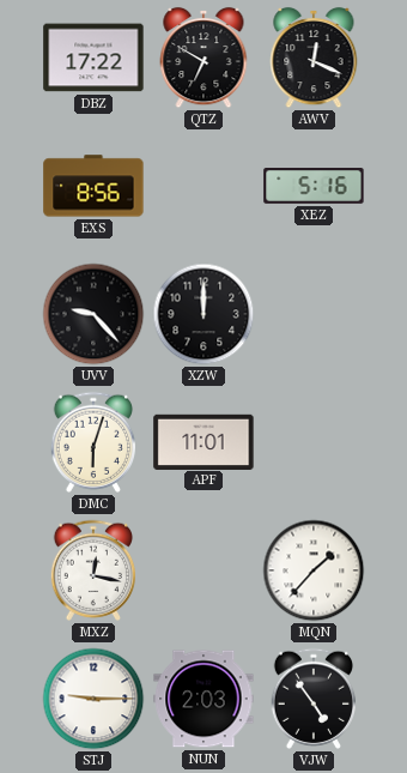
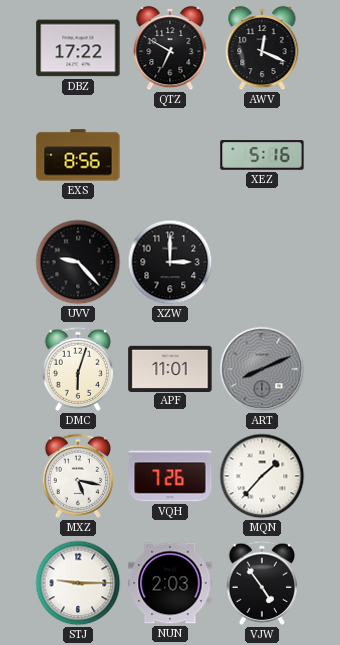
XZW: 12:00 -> 3:00 (170, 262)
ART: none -> 8:11 (262, 369)
MXZ: 12:17 -> 5:17 (77, 476)
VQH: none -> 7:26 (170, 476)
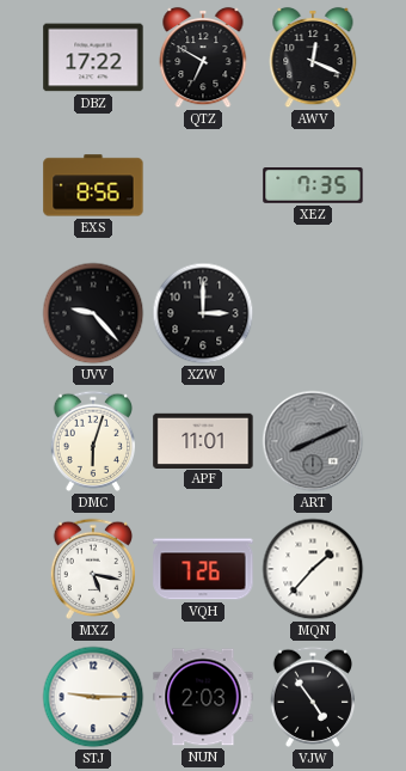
XEZ: 5:16 -> 7:35 (313, 186)
